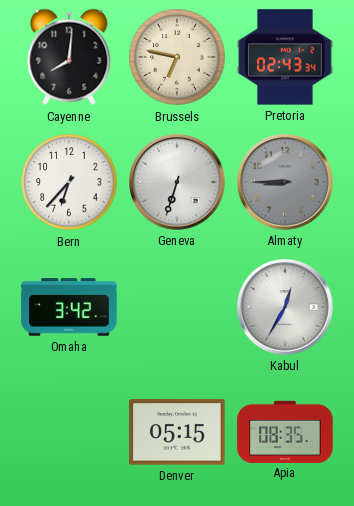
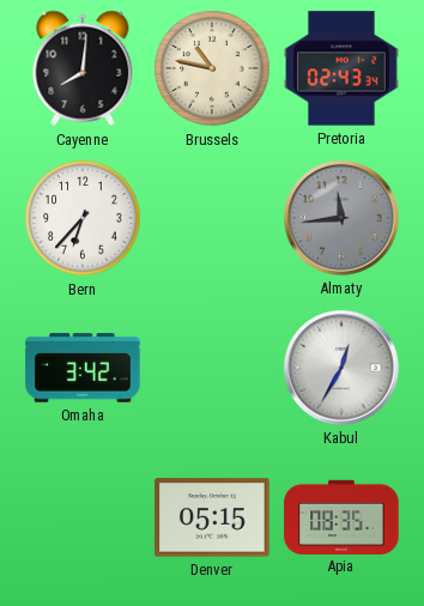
Brussels: 6:47 -> 10:47 (212, 68)
Geneva: 6:33 -> none (177, 182)
Almaty: 8:45 -> 11:44 (341, 218)
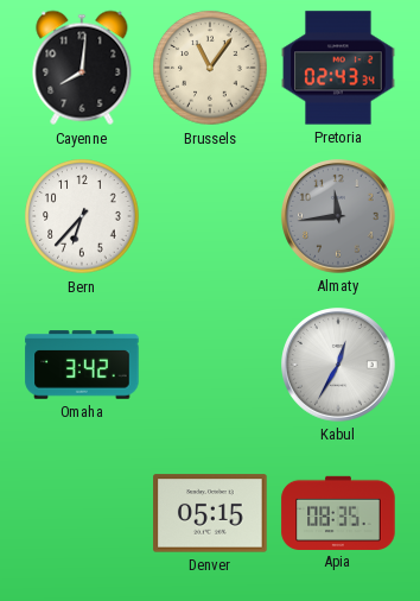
Brussels: 10:47 -> 11:06 (210, 68)
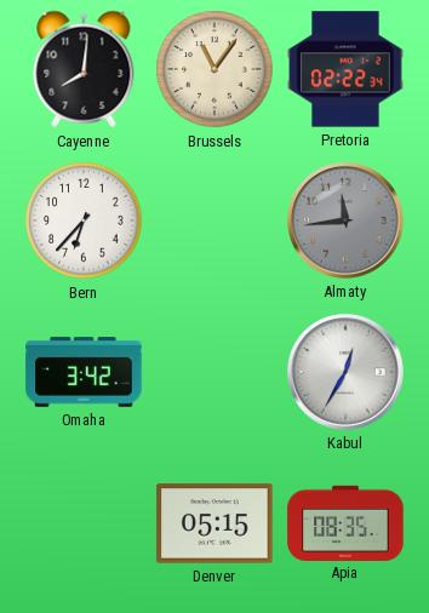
Pretoria: 02:43 -> 02:22 (345, 69)
